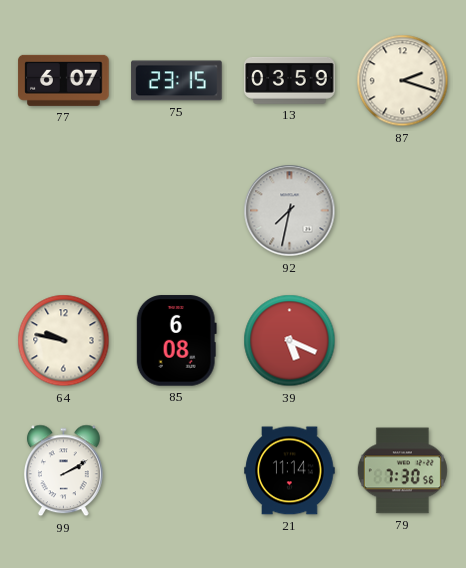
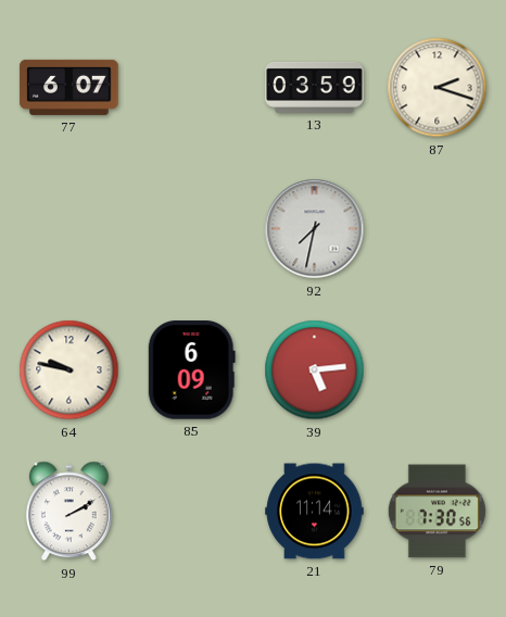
75: 23:15 -> none (177, 81)
85: 6:08 -> 6:09 (191, 370)
39: 5:19 -> 5:14 (315, 370)
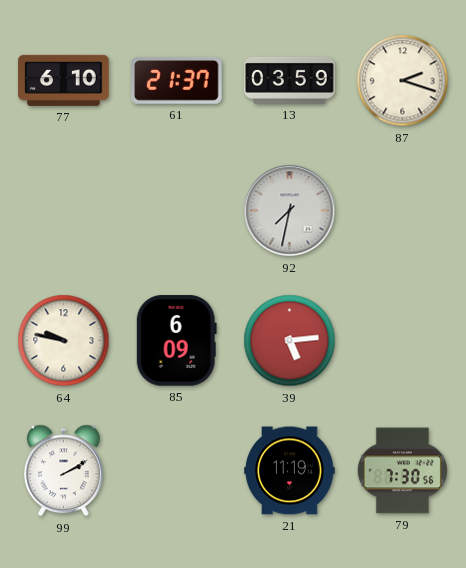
77: 6:07 -> 6:10 (64, 80)
61: none -> 21:37 (177, 81)
21: 11:14 -> 11:19 (290, 471)
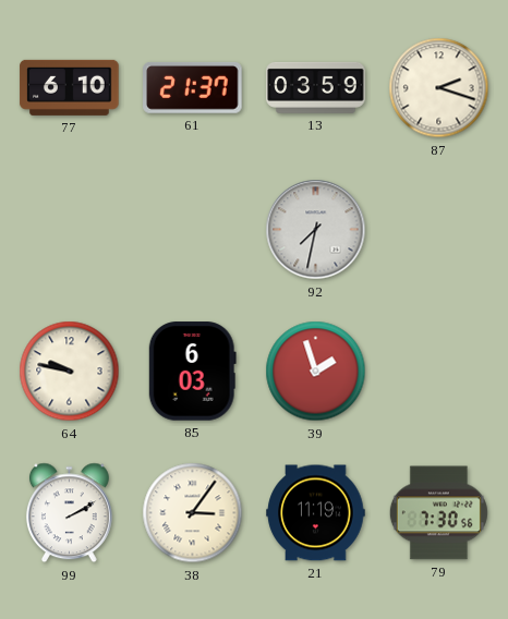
85: 6:09 -> 6:03 (192, 372)
39: 5:14 -> 1:57 (316, 372)
38: none -> 3:06 (193, 513)
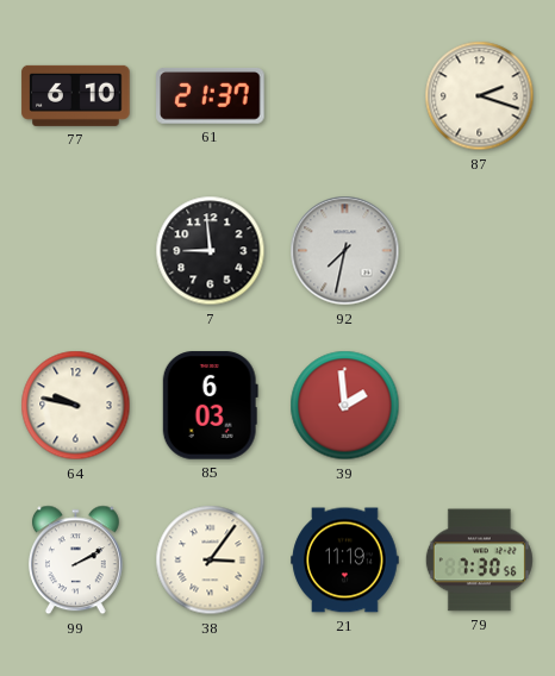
13: 03:59 -> none (316, 87)
7: none -> 8:59 (211, 251)
39: 1:57 -> 1:59 (345, 406)
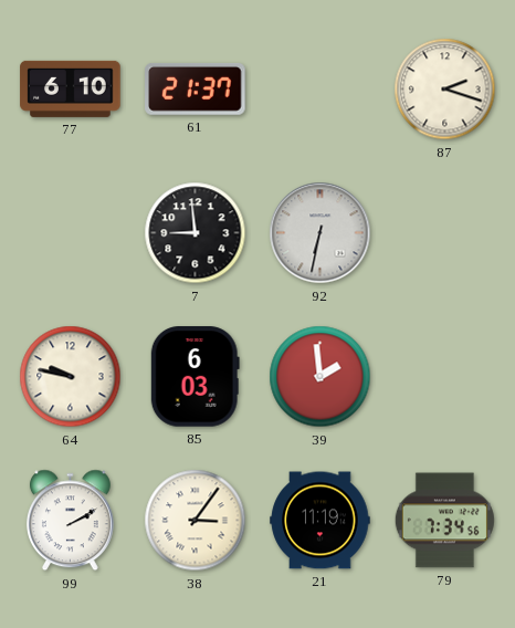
92: 7:32 -> 6:32 (320, 233)
79: 7:30 -> 7:34 (444, 521)
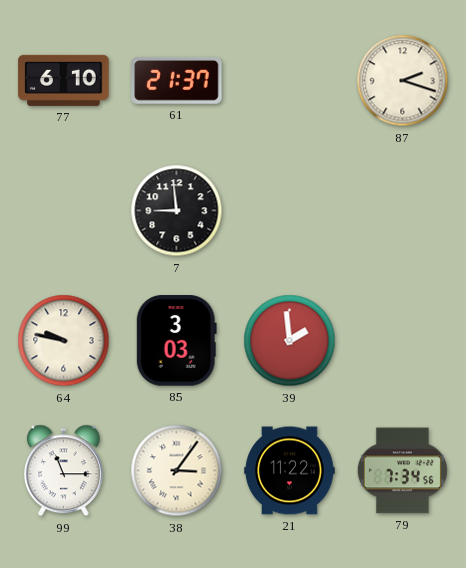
92: 6:32 -> none (320, 233)
85: 6:03 -> 3:03 (176, 341)
99: 2:10 -> 11:15 (63, 471)
21: 11:19 -> 11:22 (290, 471)
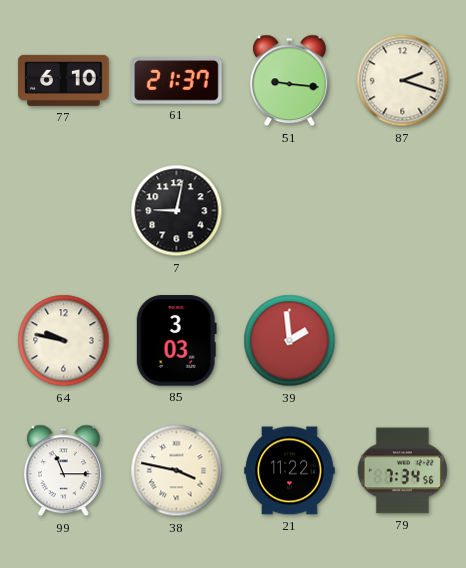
51: none -> 9:16 (289, 81)
7: 8:59 -> 9:02 (177, 211)
38: 3:06 -> 3:47 (177, 471)
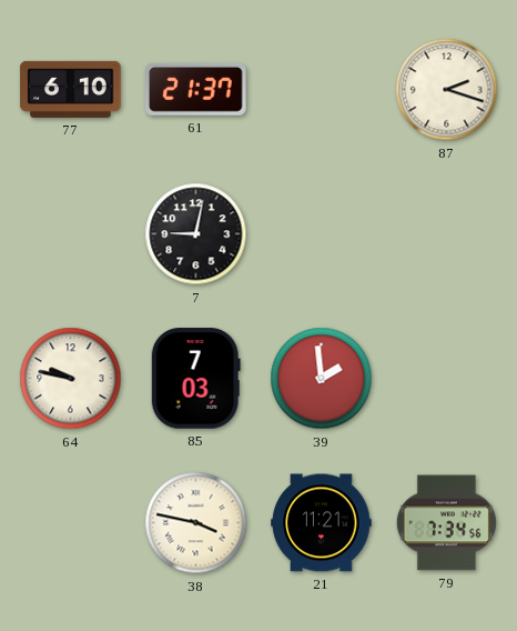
51: 9:16 -> none (289, 81)
85: 3:03 -> 7:03 (195, 379)
99: 11:15 -> none (63, 471)
21: 11:22 -> 11:21 (322, 523)
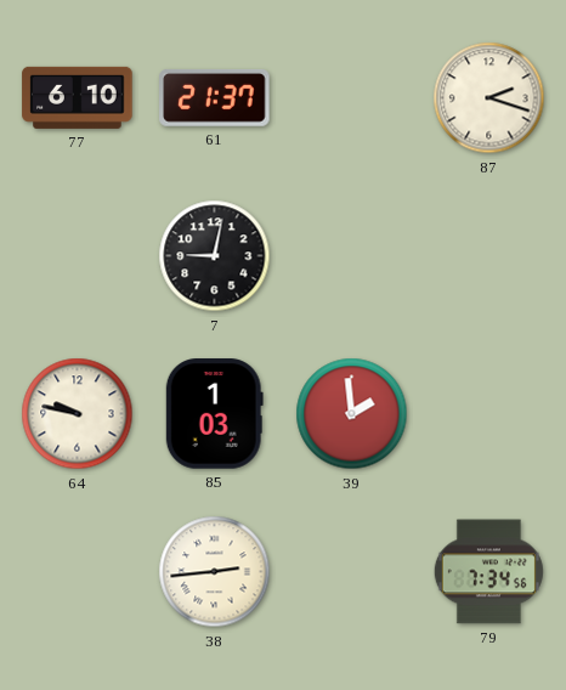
85: 7:03 -> 1:03 (214, 414)
38: 3:47 -> 2:44 (215, 572)
21: 11:21 -> none (322, 523)
